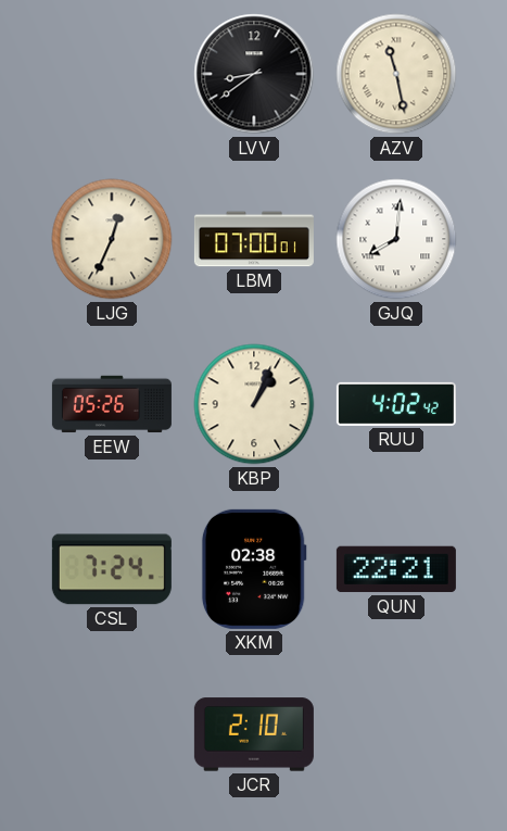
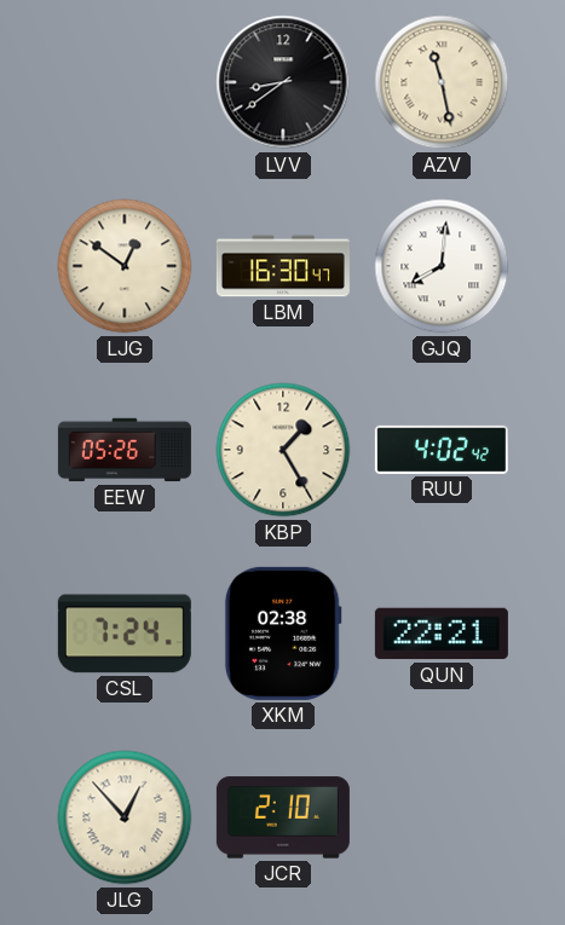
LJG: 12:34 -> 12:51 (125, 266)
LBM: 07:00 -> 16:30 (283, 266)
KBP: 1:04 -> 1:25 (283, 450)
JLG: none -> 12:53 (125, 817)
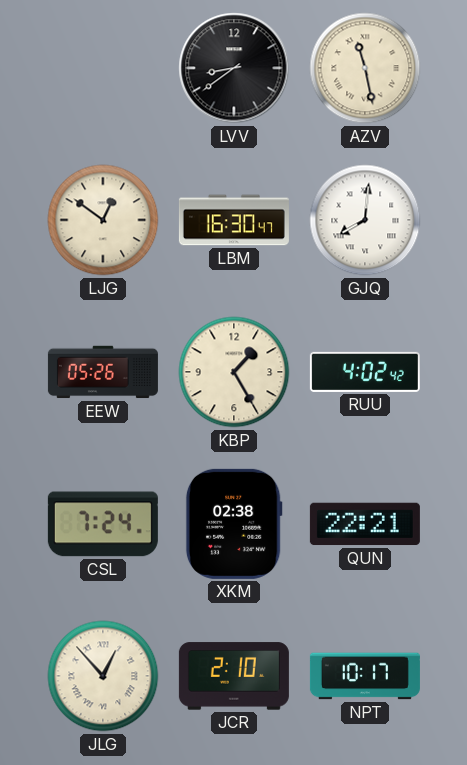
NPT: none -> 10:17 (365, 676)
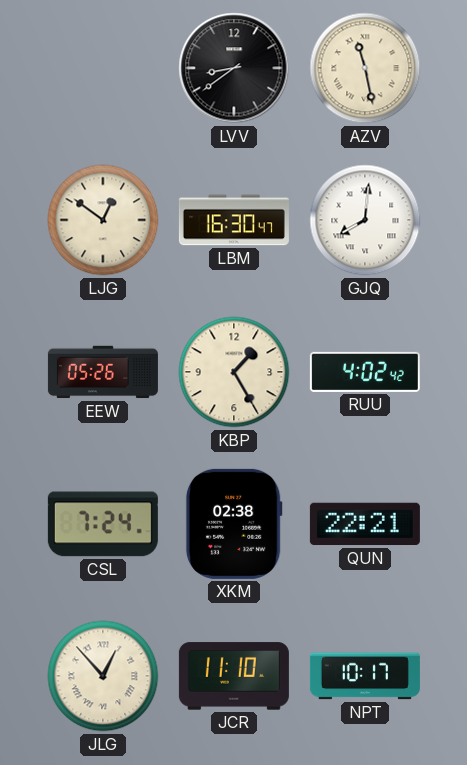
JCR: 2:10 -> 11:10 (234, 676)
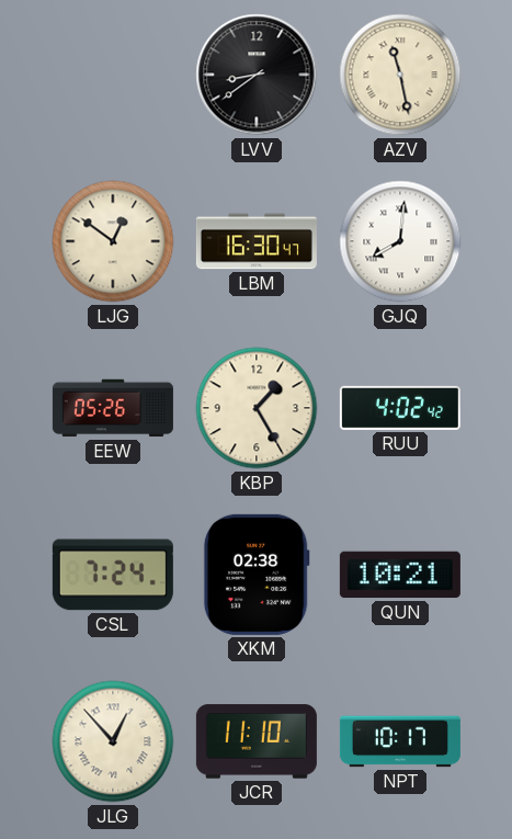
QUN: 22:21 -> 10:21 (400, 575)
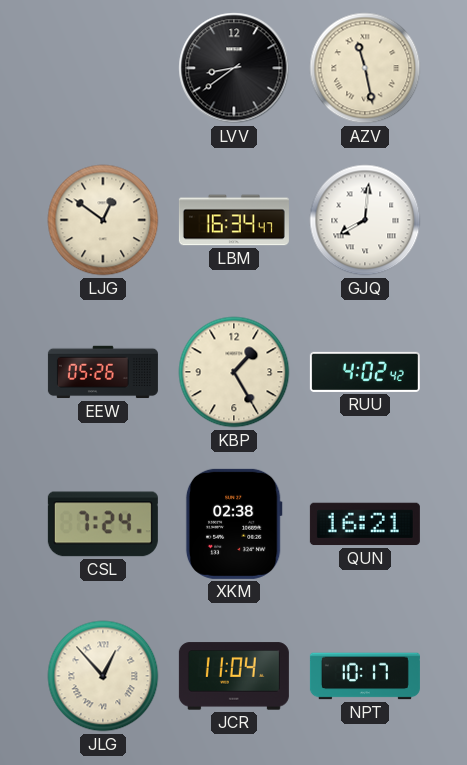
LBM: 16:30 -> 16:34 (234, 220)
QUN: 10:21 -> 16:21 (365, 524)
JCR: 11:10 -> 11:04 (234, 676)
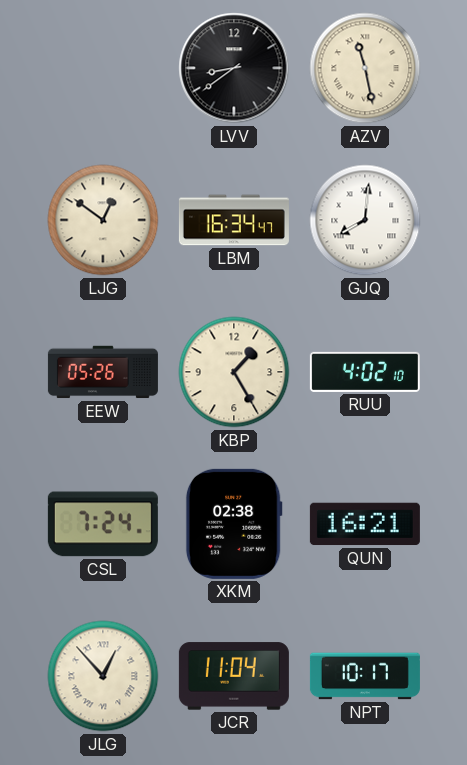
RUU: 4:02:42 -> 4:02:10 (365, 372)
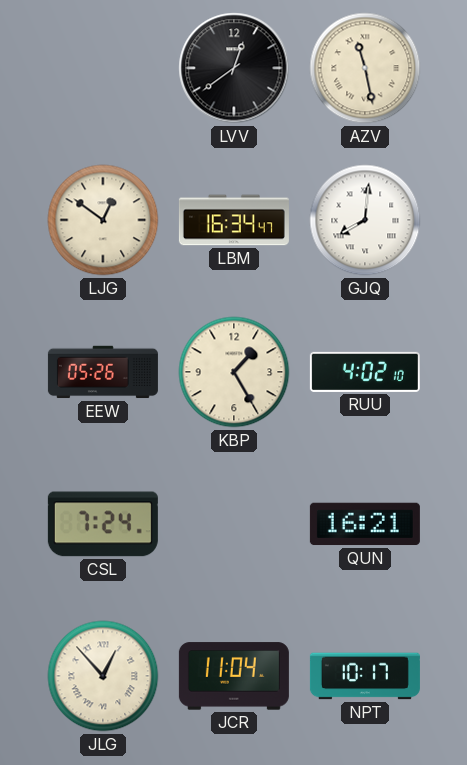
LVV: 8:39 -> 12:39 (234, 68)
XKM: 02:38 -> none (234, 524)
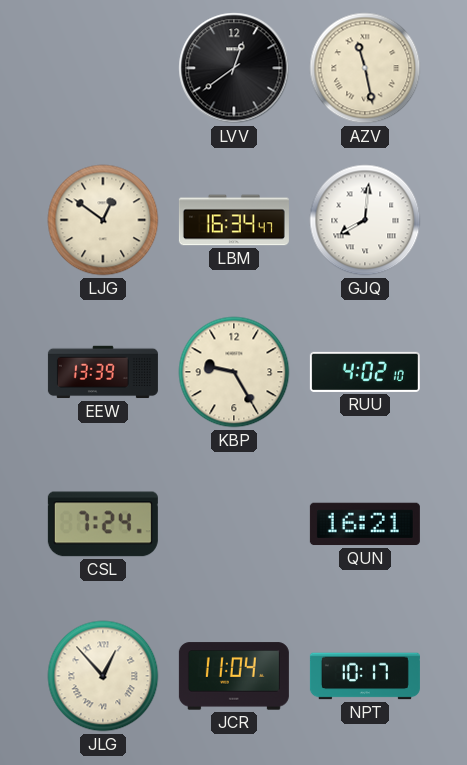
EEW: 05:26 -> 13:39 (103, 372)
KBP: 1:25 -> 9:25 (234, 372)
